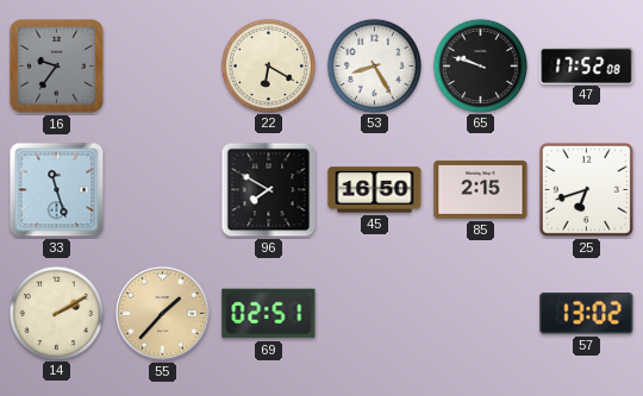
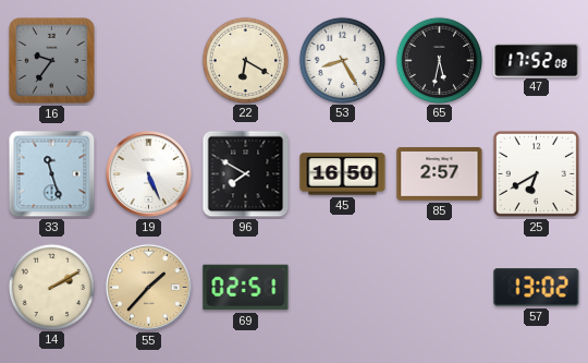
65: 9:48 -> 5:32 (439, 60)
19: none -> 5:26 (148, 173)
85: 2:15 -> 2:57 (440, 173)
25: 6:42 -> 6:40 (536, 173)
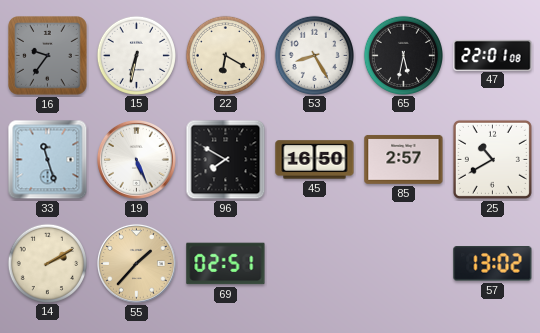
15: none -> 6:32 (136, 55)
47: 17:52 -> 22:01 (493, 55)
25: 6:40 -> 10:40 (492, 159)
